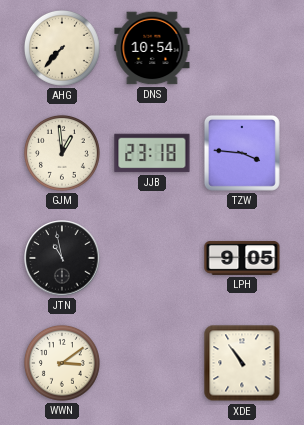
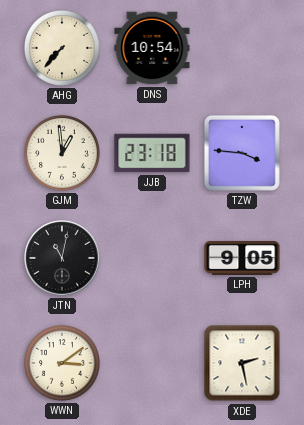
JTN: 10:58 -> 11:02 (62, 258)
XDE: 10:54 -> 2:28 (242, 363)
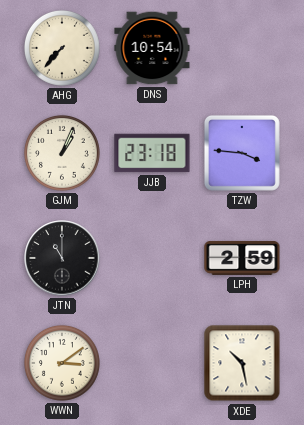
GJM: 12:59 -> 1:04 (62, 153)
JTN: 11:02 -> 11:00 (62, 258)
LPH: 9:05 -> 2:59 (242, 258)
XDE: 2:28 -> 10:28 (242, 363)
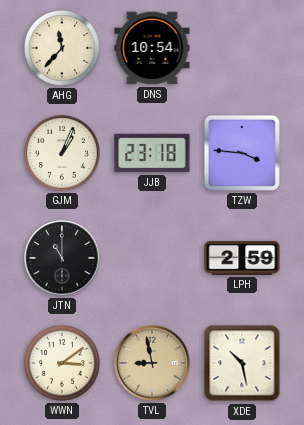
AHG: 7:37 -> 11:37 (62, 48)
TVL: none -> 8:58 (152, 363)
